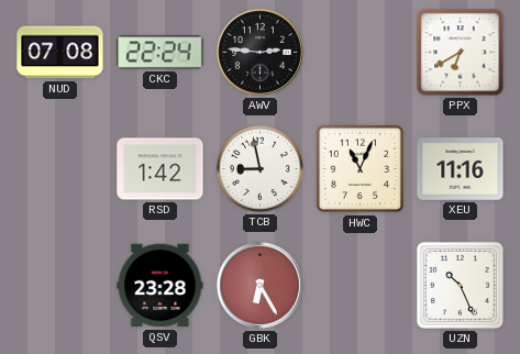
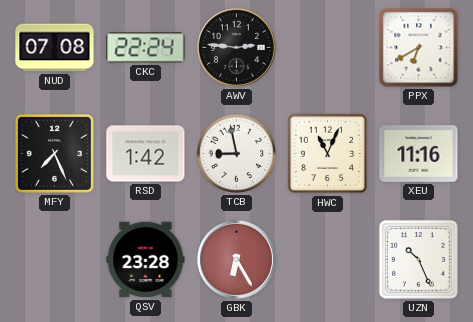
MFY: none -> 7:26 (54, 153)
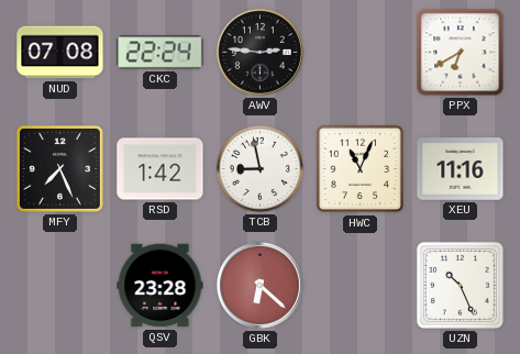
GBK: 6:25 -> 6:22 (259, 285)
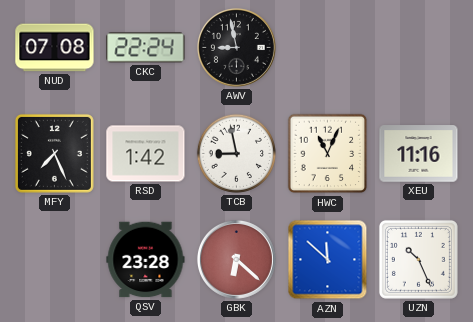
AWV: 2:46 -> 8:58 (236, 47)
PPX: 6:40 -> none (461, 53)
AZN: none -> 11:52 (328, 260)
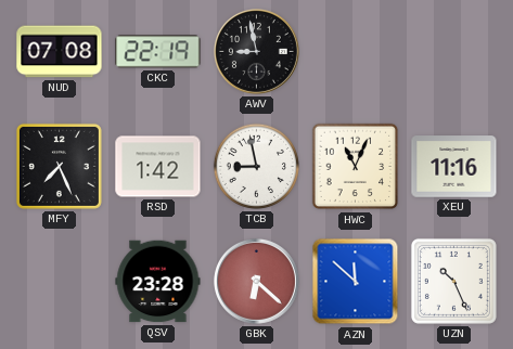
CKC: 22:24 -> 22:19 (158, 52)
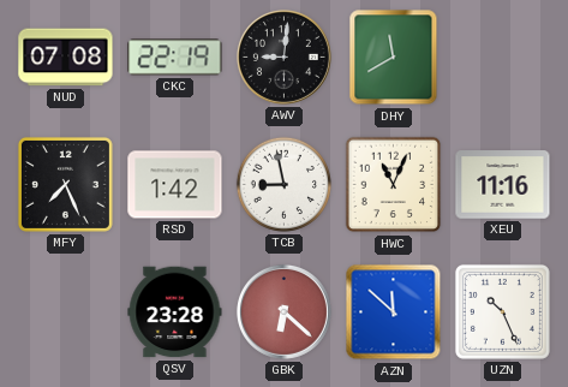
AWV: 8:58 -> 9:01 (283, 56)
DHY: none -> 11:40 (394, 58)
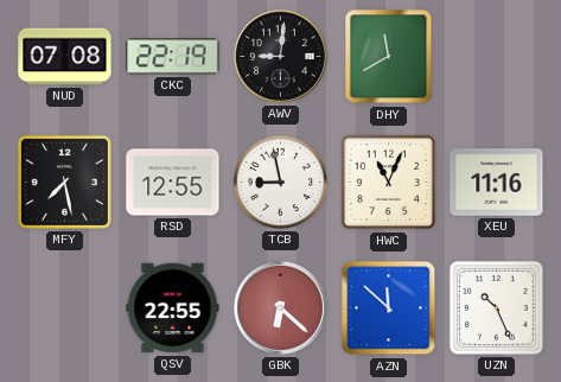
MFY: 7:26 -> 7:28 (64, 182)
RSD: 1:42 -> 12:55 (173, 183)
QSV: 23:28 -> 22:55 (173, 308)
